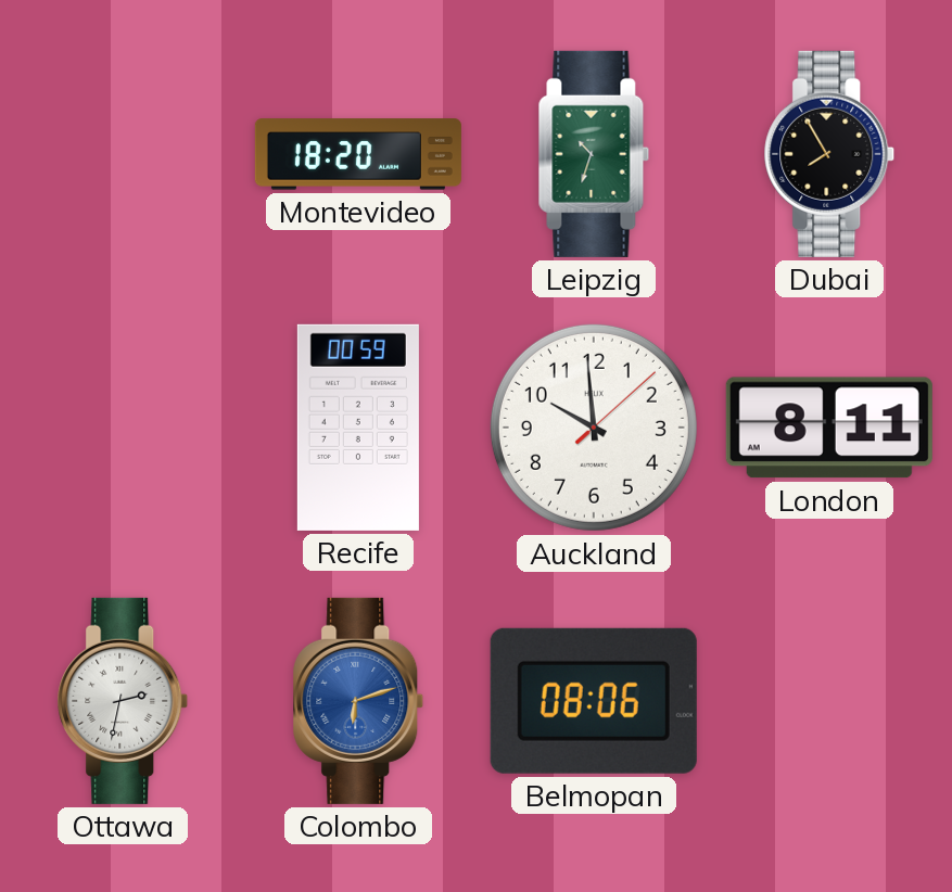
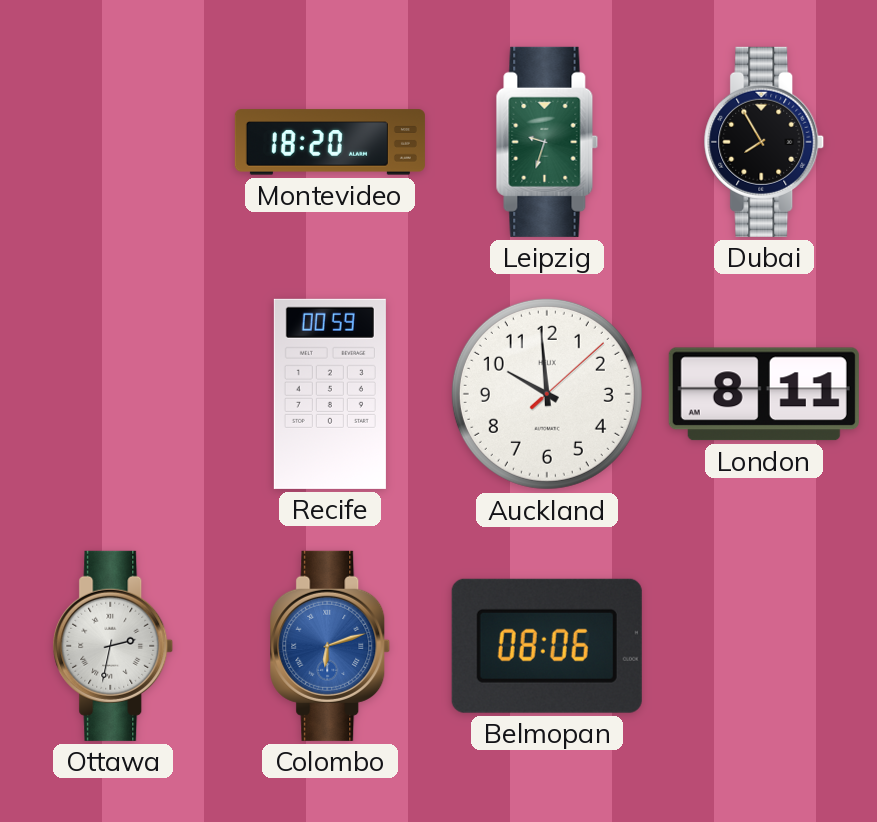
Leipzig: 10:33 -> 9:33 (547, 142)
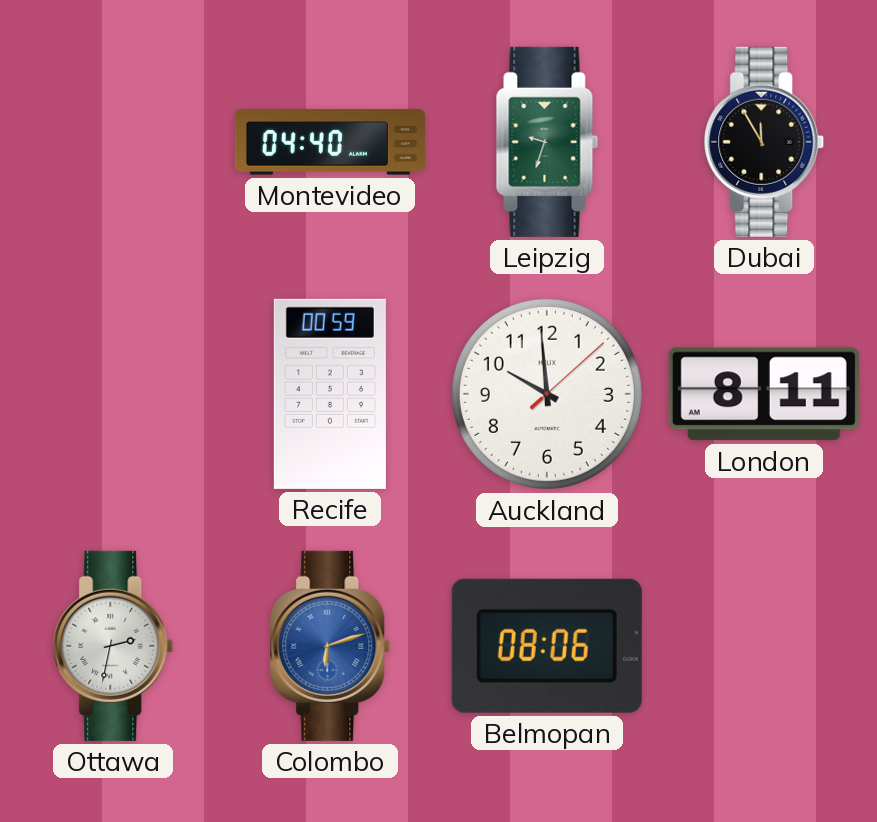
Montevideo: 18:20 -> 04:40 (330, 142)
Dubai: 7:55 -> 11:55 (764, 142)
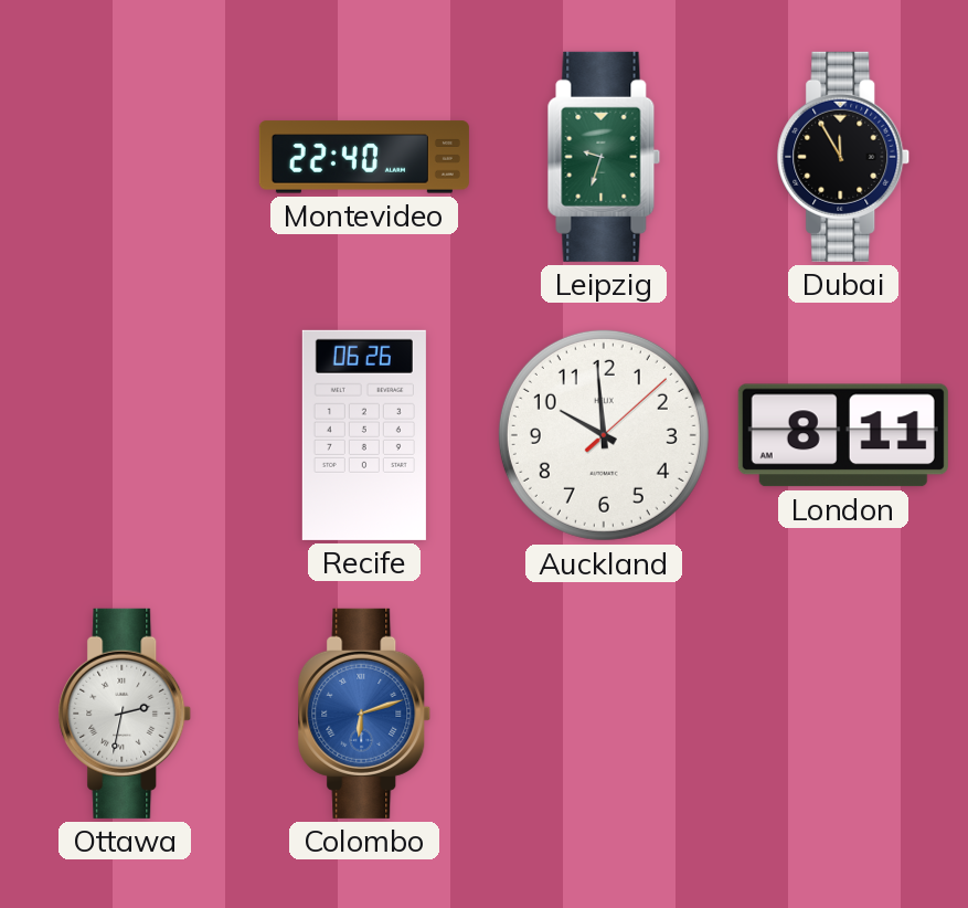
Montevideo: 04:40 -> 22:40 (364, 157)
Recife: 00:59 -> 06:26 (364, 435)
Belmopan: 08:06 -> none (547, 646)
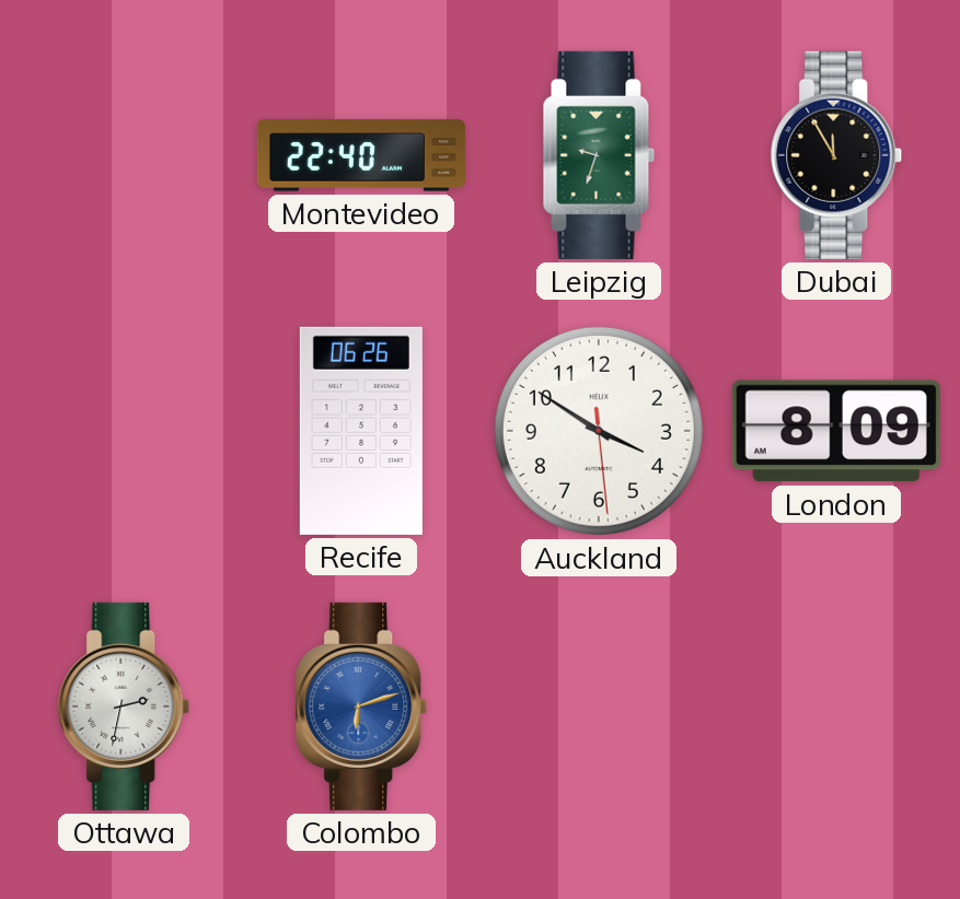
Auckland: 9:59 -> 3:50 (599, 431)
London: 8:11 -> 8:09 (836, 431)
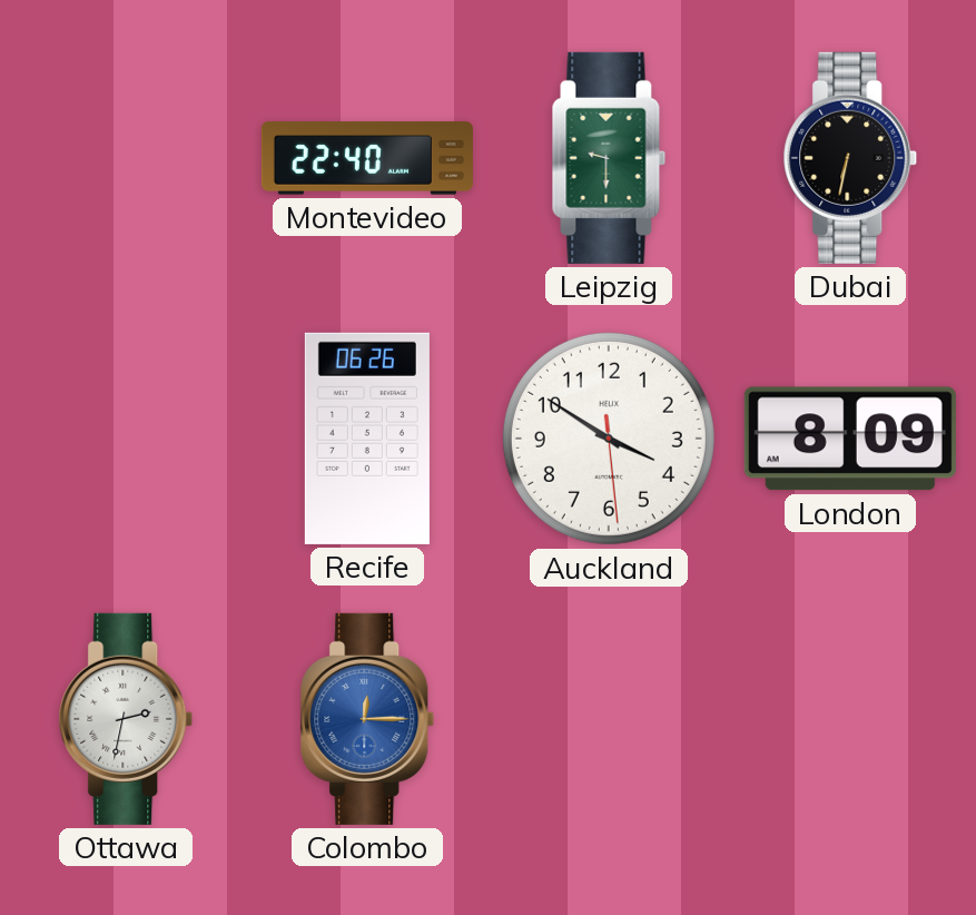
Leipzig: 9:33 -> 9:30 (609, 158)
Dubai: 11:55 -> 6:32 (850, 158)
Colombo: 6:12 -> 12:15 (367, 719)
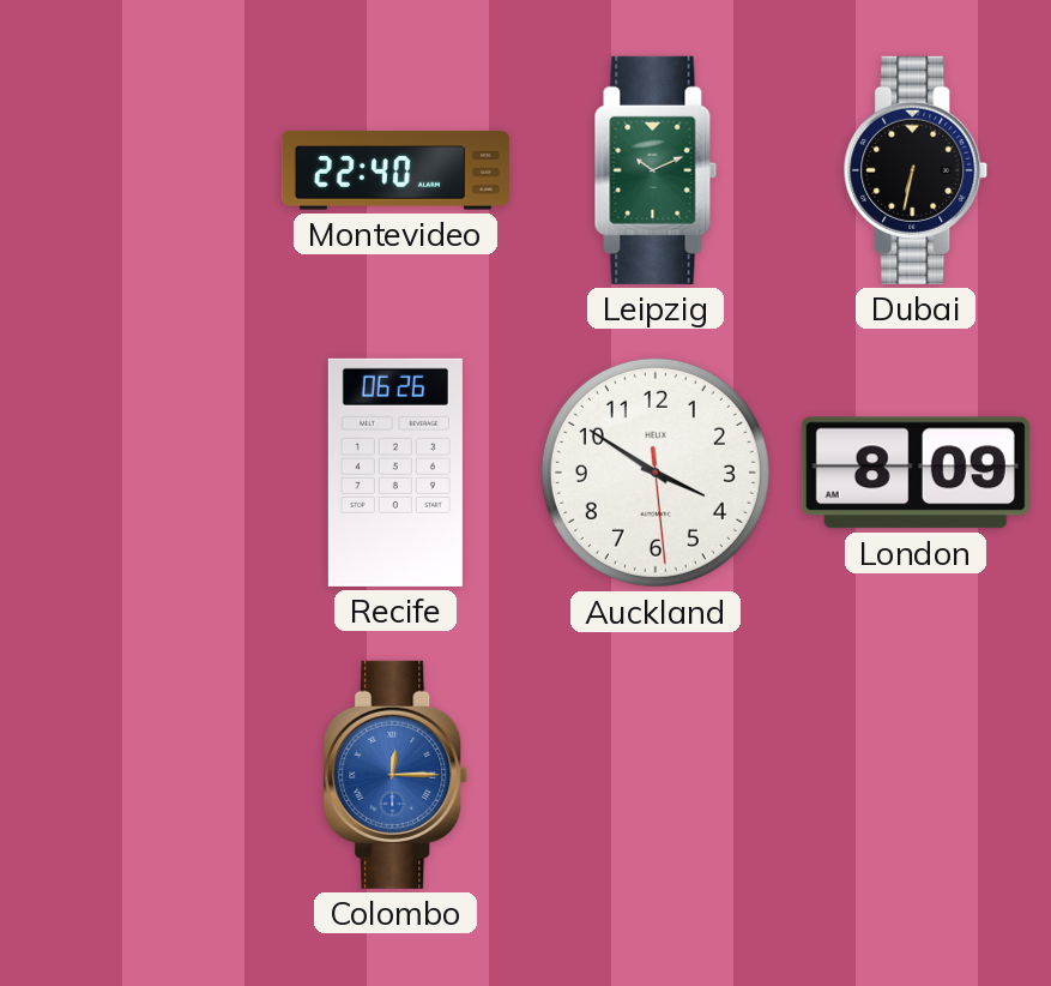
Leipzig: 9:30 -> 10:11 (656, 170)
Ottawa: 2:32 -> none (126, 719)
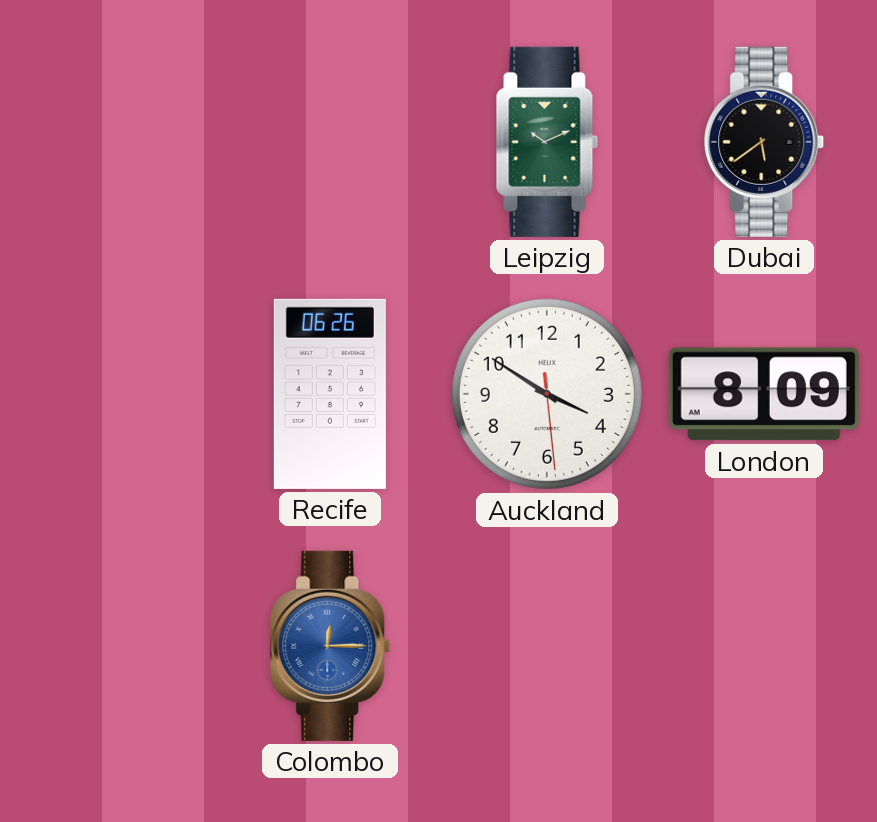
Montevideo: 22:40 -> none (395, 170)
Dubai: 6:32 -> 5:39 (764, 142)
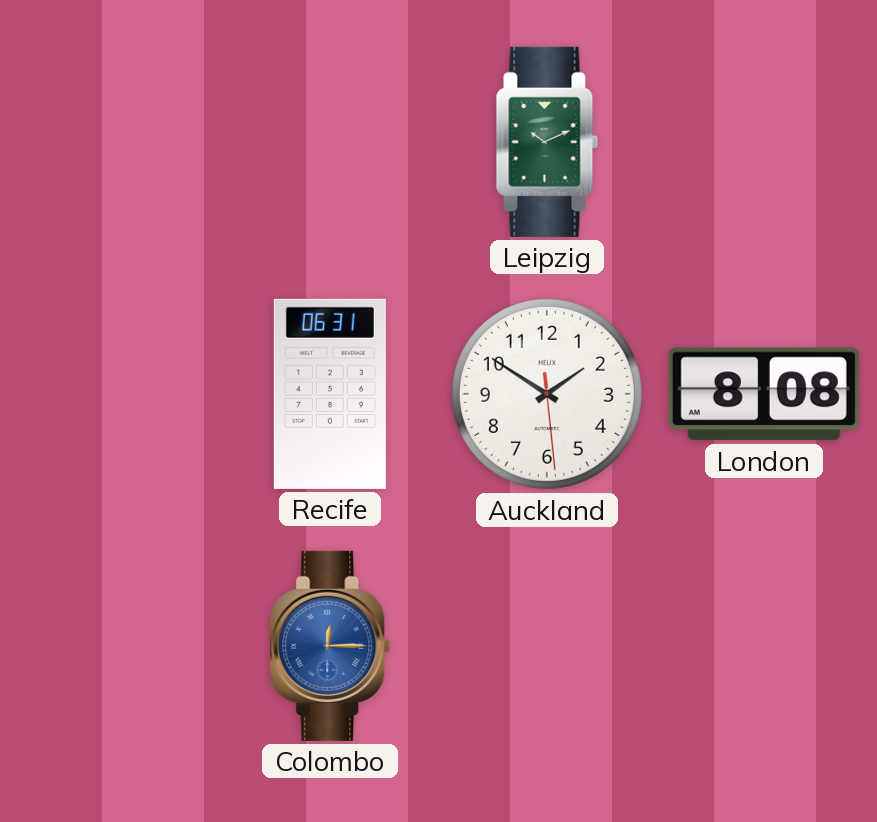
Dubai: 5:39 -> none (764, 142)
Recife: 06:26 -> 06:31 (330, 394)
Auckland: 3:50 -> 1:50 (547, 394)
London: 8:09 -> 8:08 (764, 394)
